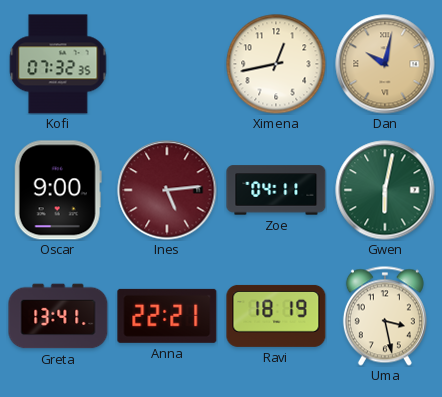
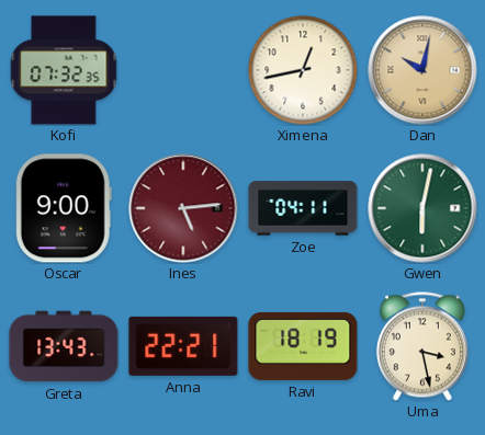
Greta: 13:41 -> 13:43 (64, 346)
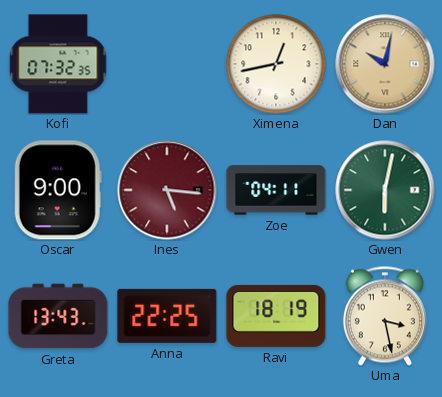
Ines: 5:14 -> 5:16 (167, 190)
Anna: 22:21 -> 22:25 (167, 316)
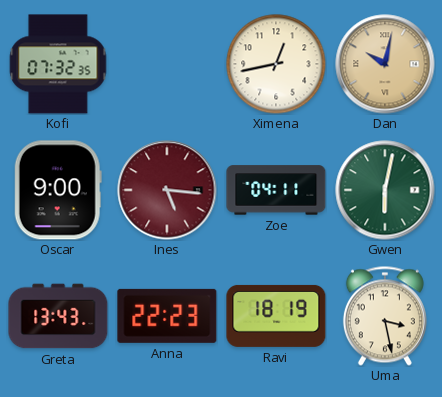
Anna: 22:25 -> 22:23 (167, 316)
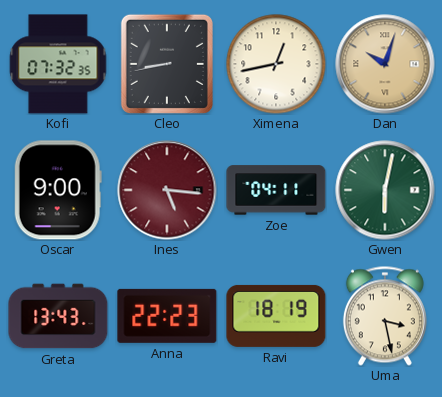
Cleo: none -> 8:43 (167, 64)
Dan: 10:02 -> 10:03 (385, 64)
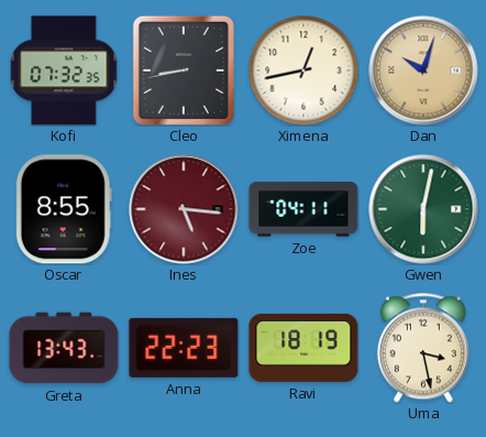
Oscar: 9:00 -> 8:55 (64, 209)
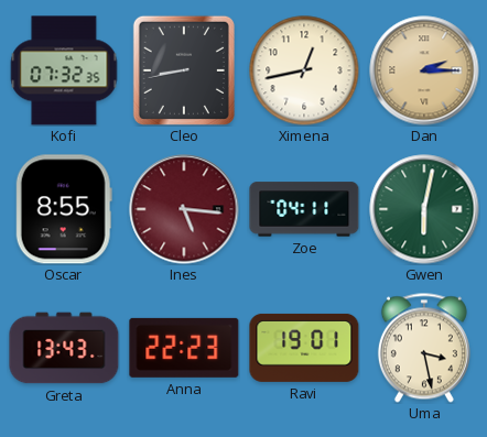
Dan: 10:03 -> 2:15 (424, 70)
Ravi: 18:19 -> 19:01 (304, 348)
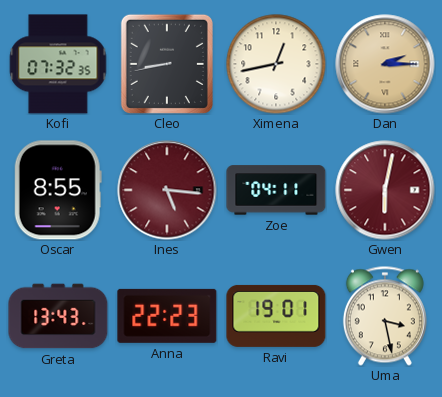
Gwen dial: green -> burgundy (385, 190)
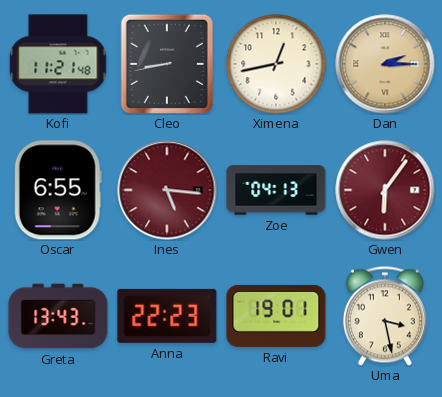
Kofi: 07:32 -> 11:21 (58, 64)
Oscar: 8:55 -> 6:55 (58, 190)
Zoe: 04:11 -> 04:13 (276, 190)
Gwen: 6:02 -> 6:06 (385, 190)
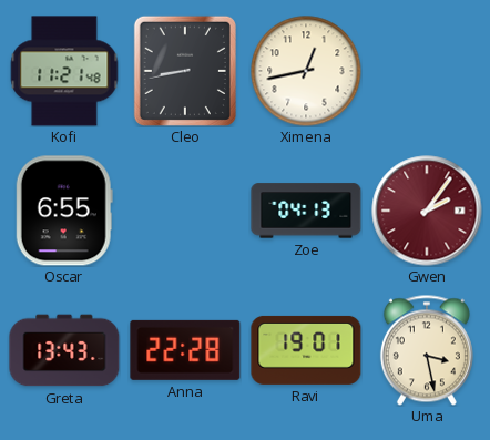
Dan: 2:15 -> none (385, 64)
Ines: 5:16 -> none (167, 190)
Gwen: 6:06 -> 2:06 (427, 211)
Anna: 22:23 -> 22:28 (185, 350)
